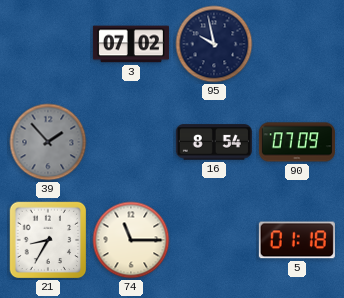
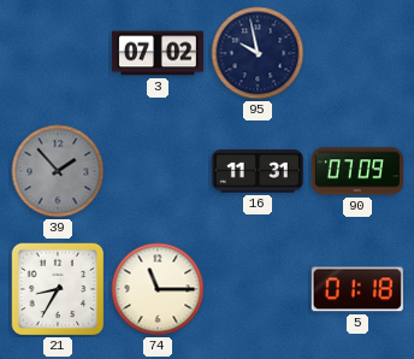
16: 8:54 -> 11:31 (258, 171)
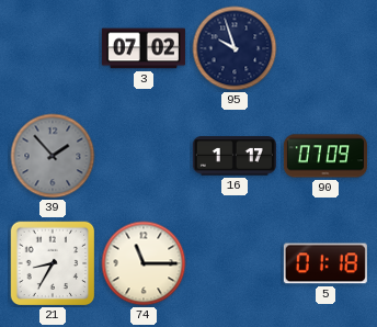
95: 9:58 -> 9:57 (235, 48)
16: 11:31 -> 1:17 (235, 156)
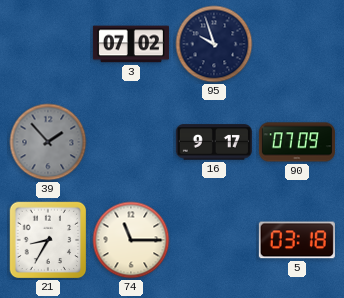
16: 1:17 -> 9:17 (214, 142)
5: 01:18 -> 03:18 (297, 240)
